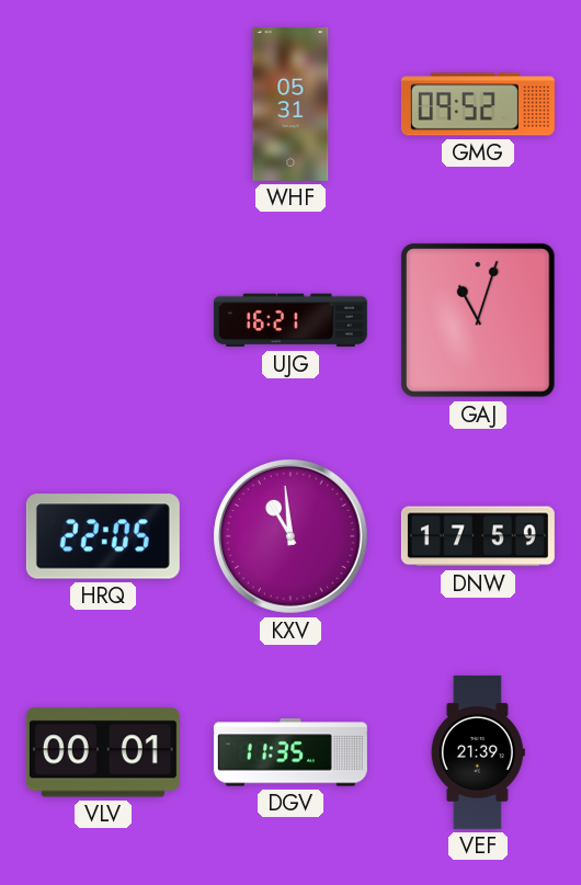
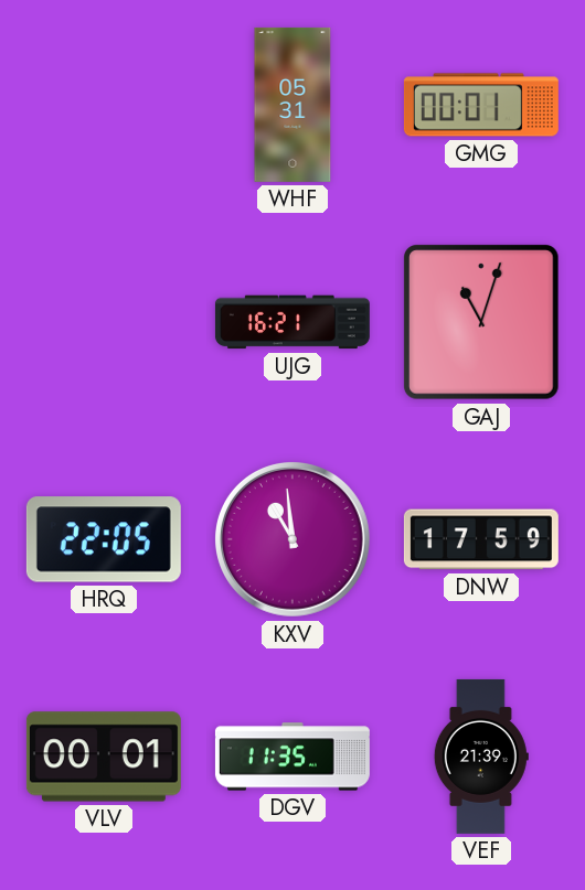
GMG: 09:52 -> 00:01 (481, 105)
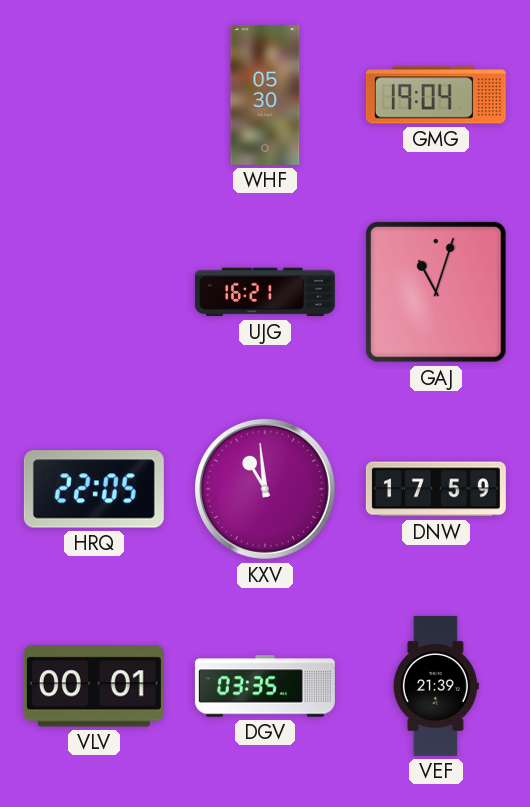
WHF: 05:31 -> 05:30 (265, 95)
GMG: 00:01 -> 19:04 (436, 95)
DGV: 11:35 -> 03:35 (265, 686)
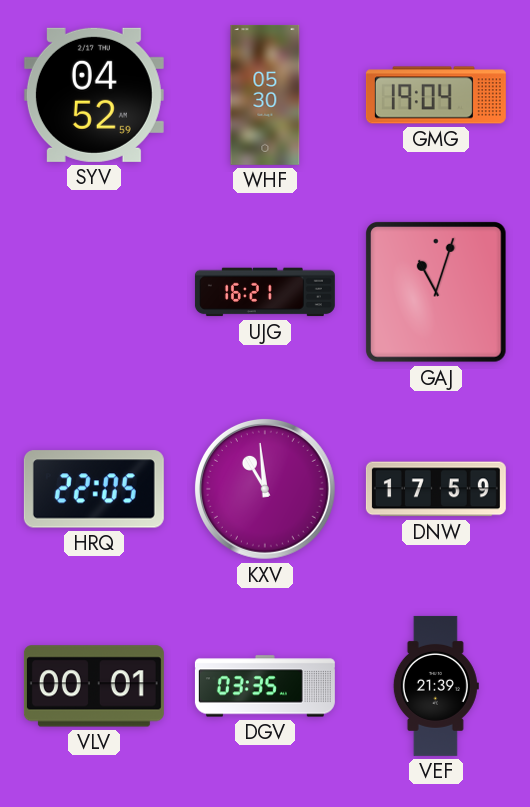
SYV: none -> 04:52 (94, 95)
